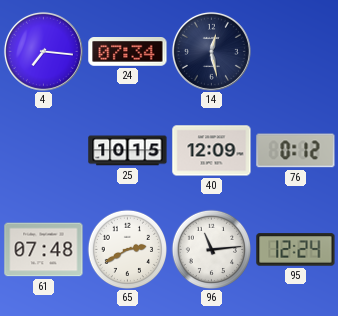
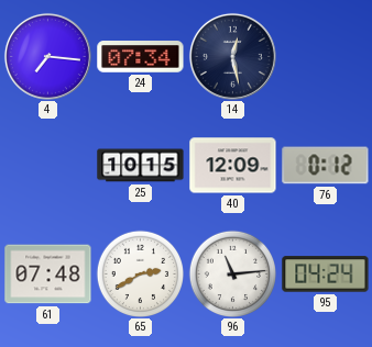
95: 12:24 -> 04:24 (326, 275)
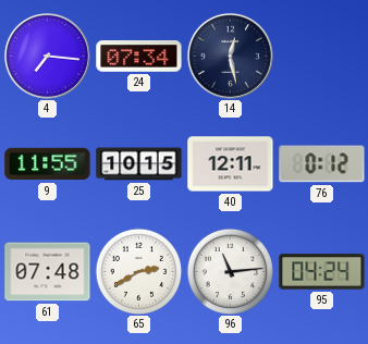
9: none -> 11:55 (48, 164)
40: 12:09 -> 12:11 (231, 164)
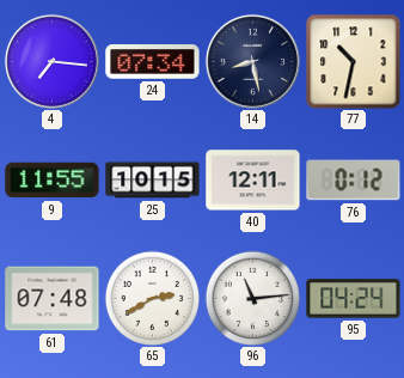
14: 12:28 -> 8:28 (252, 61)
77: none -> 10:32 (354, 62)
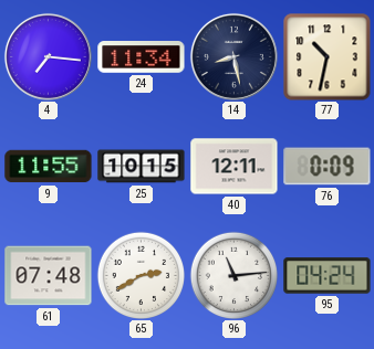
24: 07:34 -> 11:34 (142, 57)
76: 0:12 -> 0:09 (328, 167)
